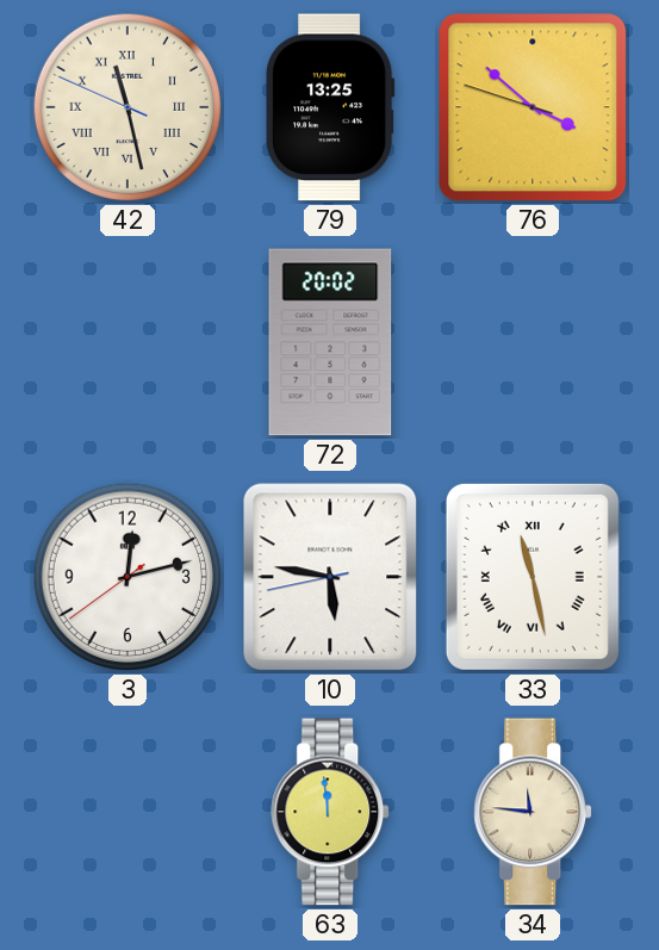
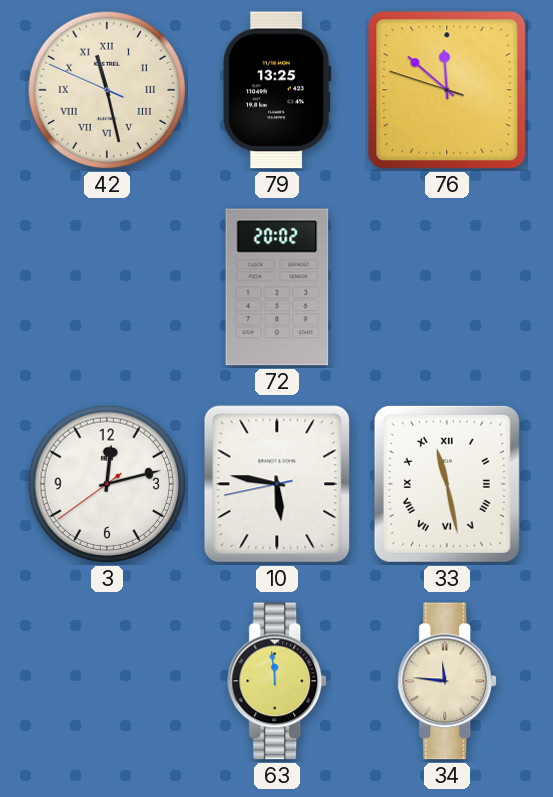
76: 3:51 -> 11:51 (447, 90)
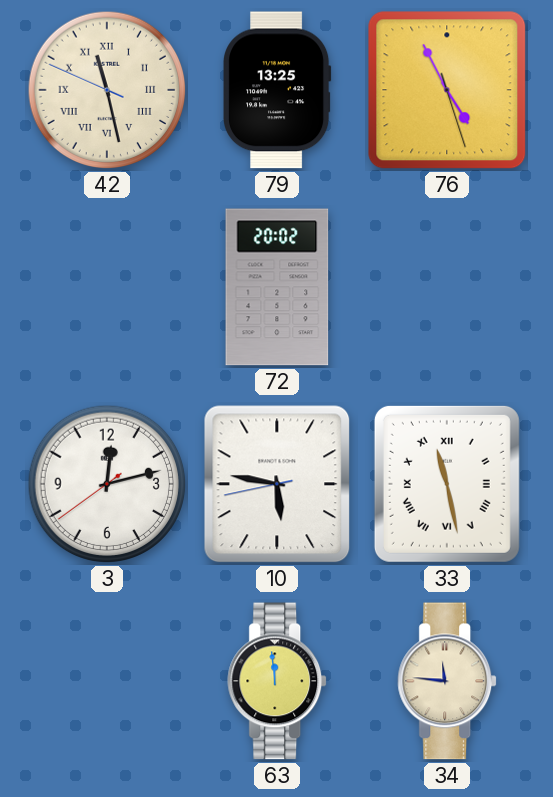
76: 11:51 -> 4:55 (447, 90)
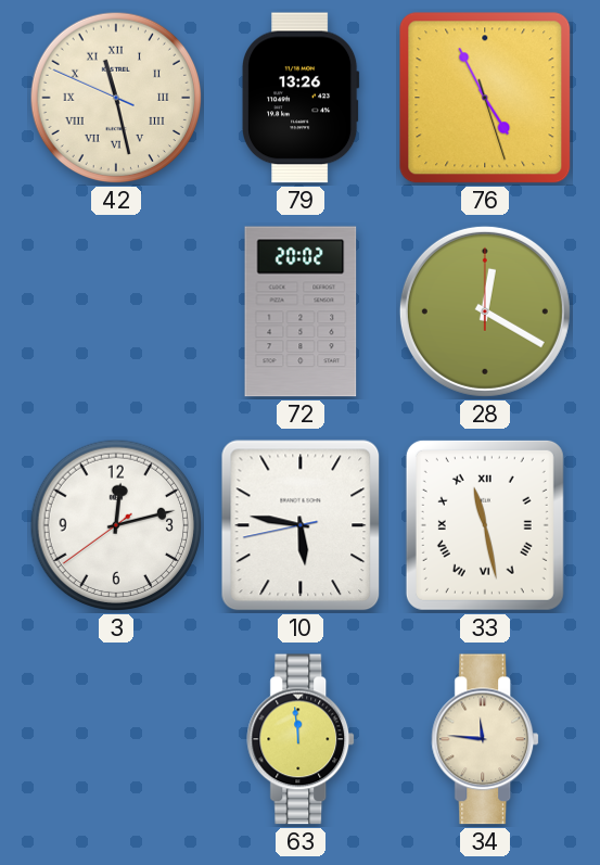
79: 13:25 -> 13:26 (302, 98)
28: none -> 12:20 (485, 311)
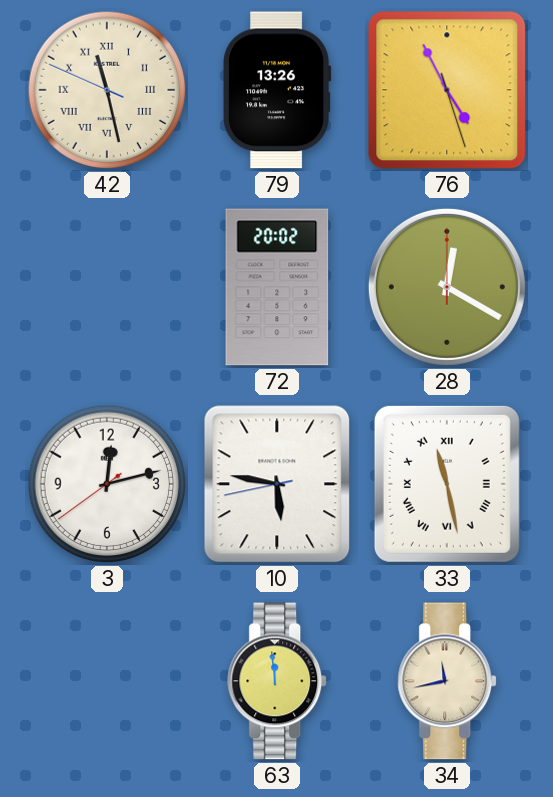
34: 11:46 -> 11:43 (448, 681)
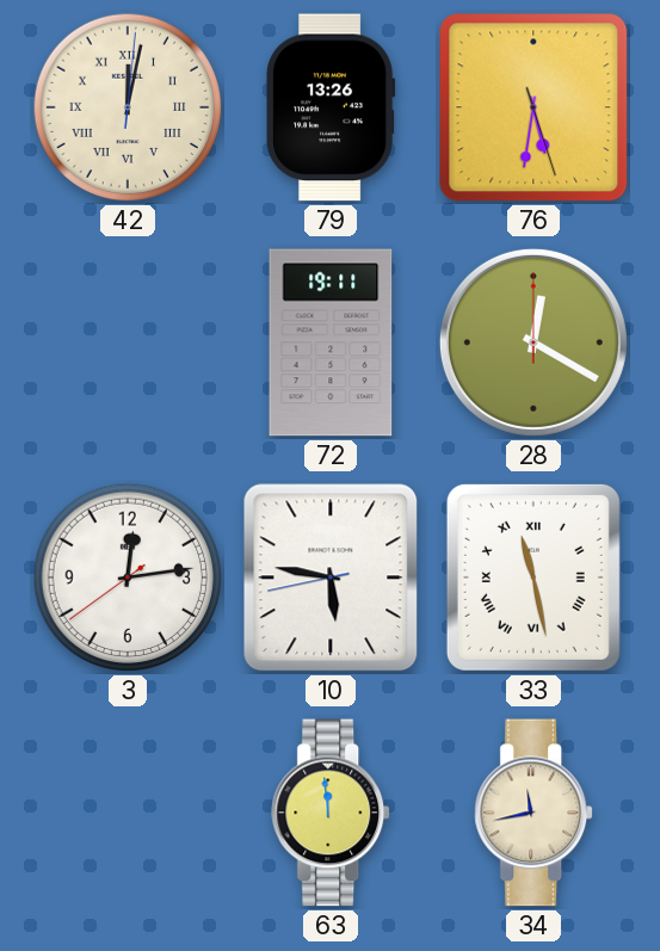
42: 11:27 -> 12:02 (128, 107)
76: 4:55 -> 5:31 (533, 107)
72: 20:02 -> 19:11 (331, 342)
3: 12:12 -> 12:13 (128, 578)
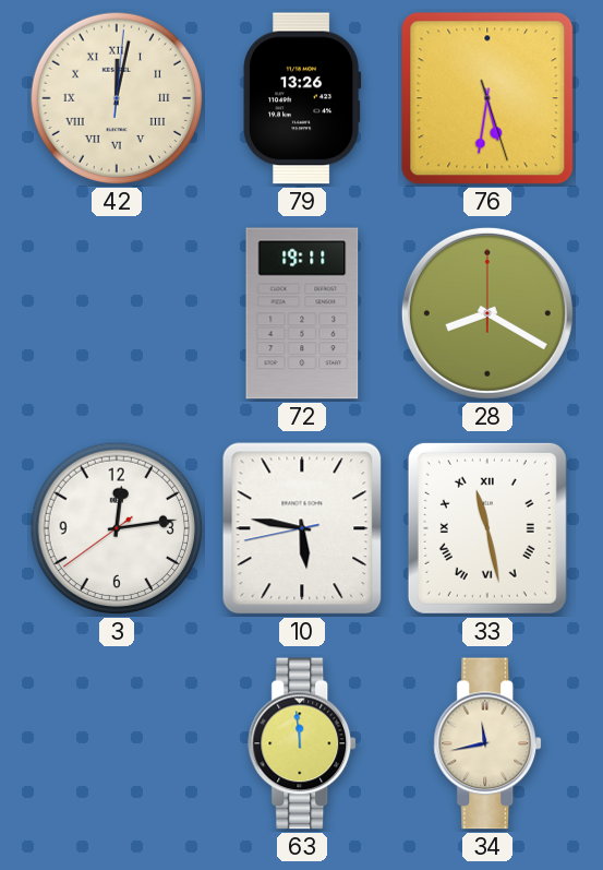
28: 12:20 -> 8:20 (487, 313)
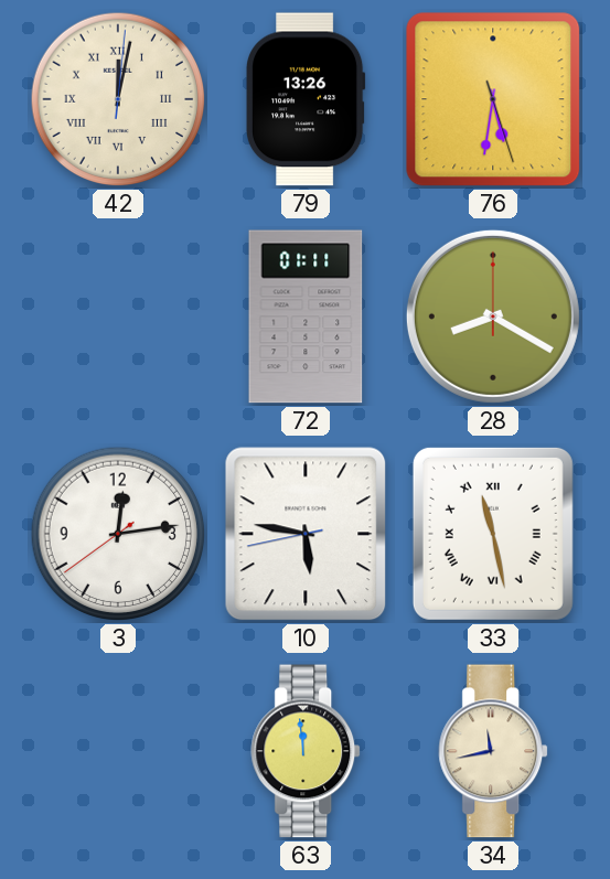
72: 19:11 -> 01:11 (306, 317)
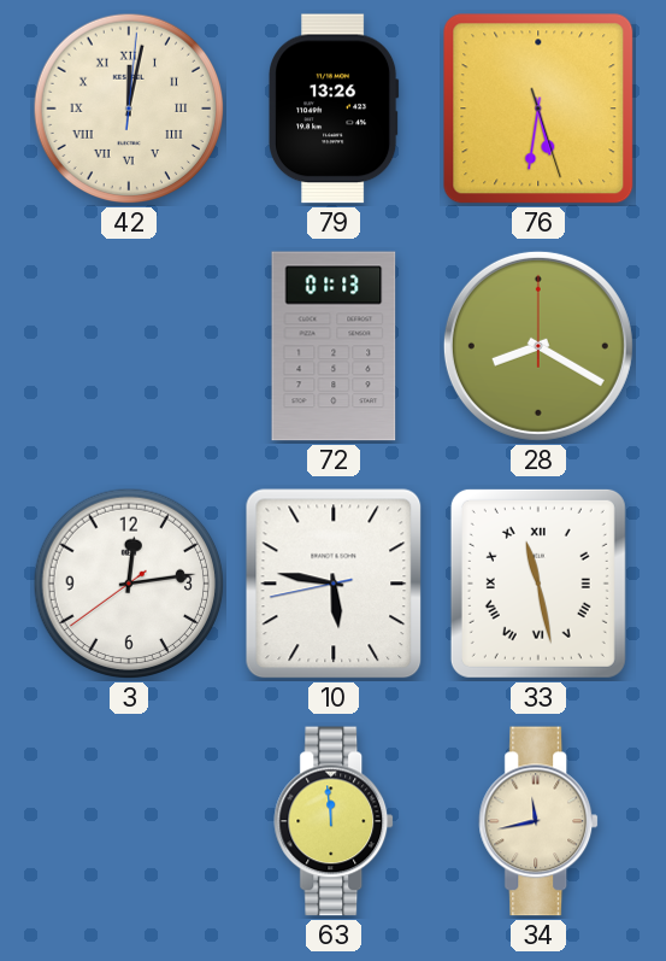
72: 01:11 -> 01:13 (334, 346)
